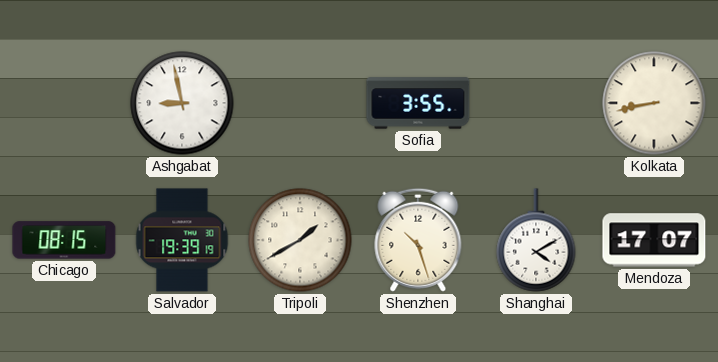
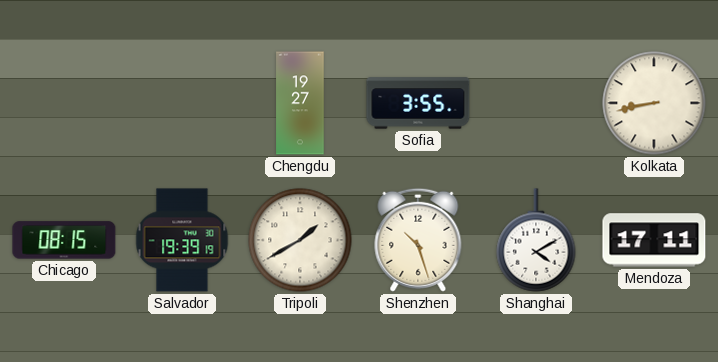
Ashgabat: 8:58 -> none (182, 103)
Chengdu: none -> 19:27 (300, 103)
Mendoza: 17:07 -> 17:11 (654, 240)
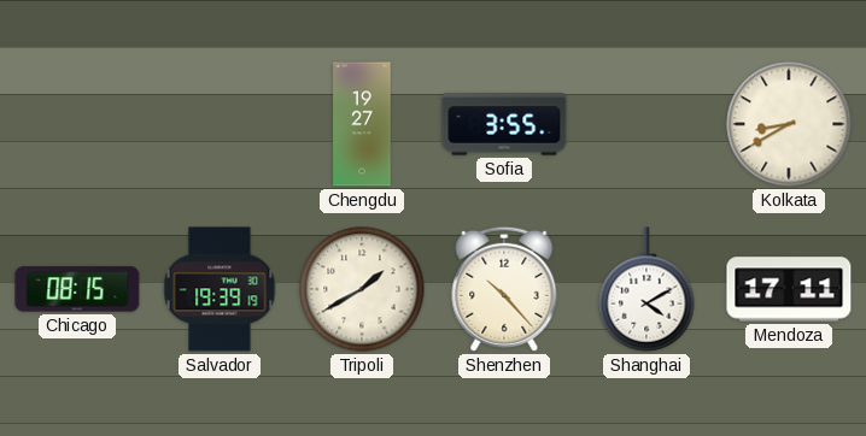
Kolkata: 8:43 -> 8:40 (789, 124)
Shenzhen: 10:27 -> 10:23 (504, 289)
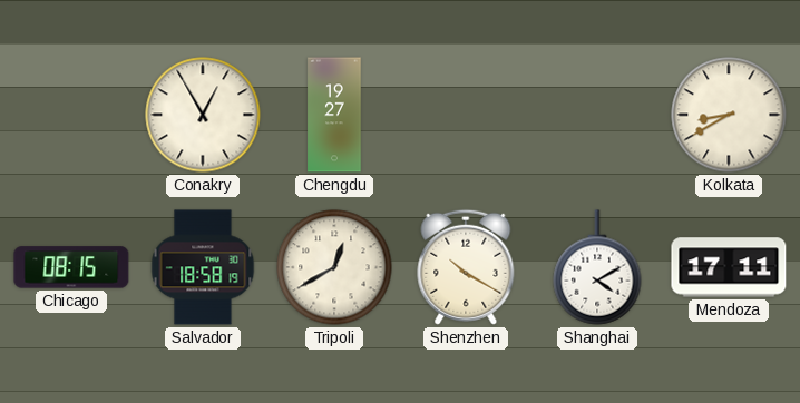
Conakry: none -> 12:55 (203, 115)
Sofia: 3:55 -> none (504, 124)
Salvador: 19:39 -> 18:58 (203, 267)
Tripoli: 1:40 -> 12:40 (334, 267)
Shenzhen: 10:23 -> 10:20 (466, 267)
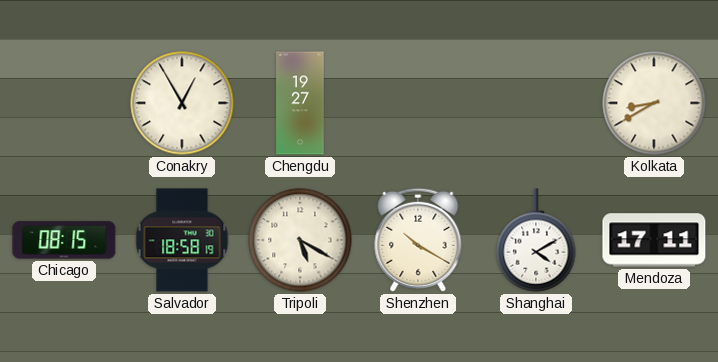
Tripoli: 12:40 -> 5:20 (300, 240)
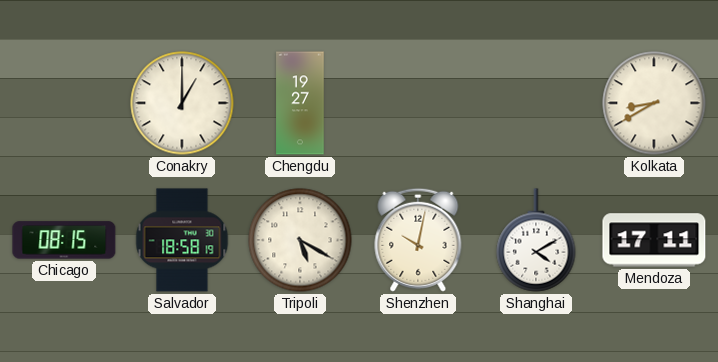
Conakry: 12:55 -> 1:00 (182, 103)
Shenzhen: 10:20 -> 10:02 (418, 240)
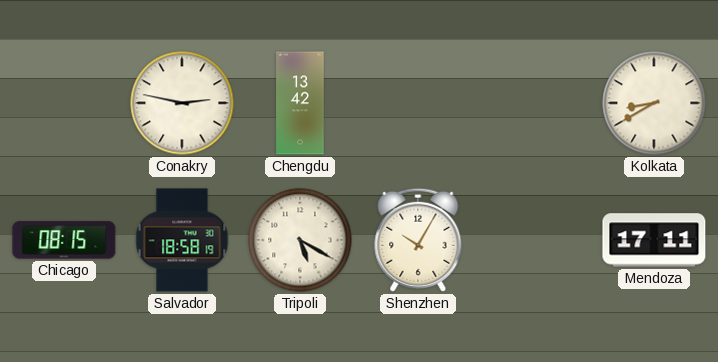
Conakry: 1:00 -> 2:47 (182, 103)
Chengdu: 19:27 -> 13:42 (300, 103)
Shenzhen: 10:02 -> 10:05 (418, 240)
Shanghai: 4:10 -> none (536, 240)
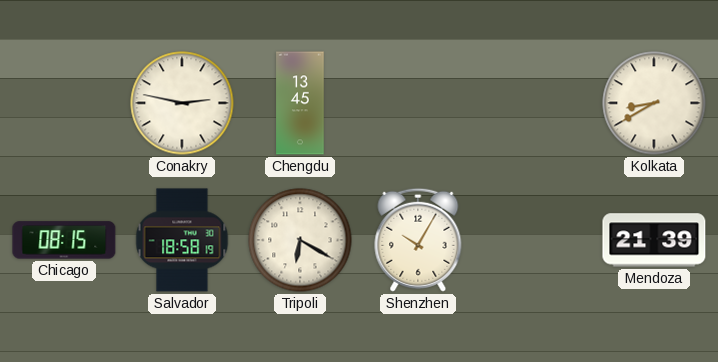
Chengdu: 13:42 -> 13:45 (300, 103)
Tripoli: 5:20 -> 6:20 (300, 240)
Mendoza: 17:11 -> 21:39 (654, 240)
